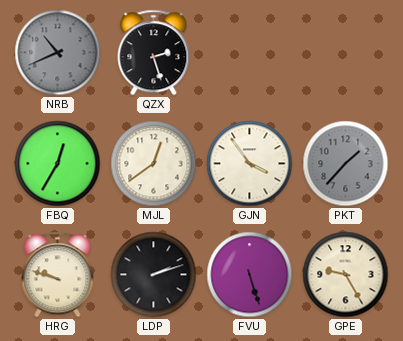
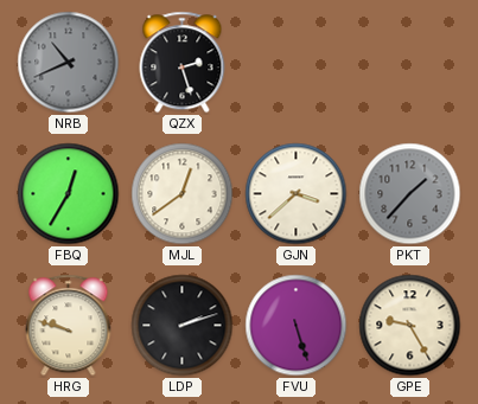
GJN: 3:54 -> 3:38 (297, 194)
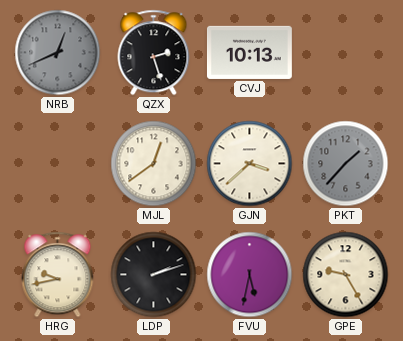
NRB: 10:41 -> 12:41 (58, 53)
CVJ: none -> 10:13 (249, 52)
FBQ: 12:35 -> none (69, 194)
HRG: 9:48 -> 9:43 (58, 275)
FVU: 5:27 -> 5:32 (250, 275)
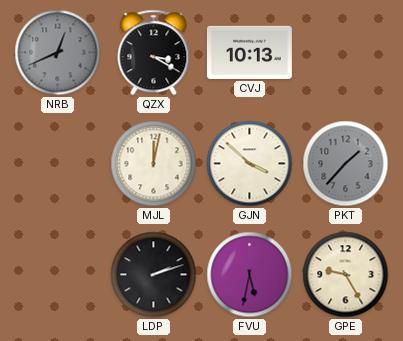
QZX: 2:27 -> 3:20 (154, 53)
MJL: 12:39 -> 12:02 (154, 164)
GJN: 3:38 -> 3:52 (250, 164)
HRG: 9:43 -> none (58, 275)
